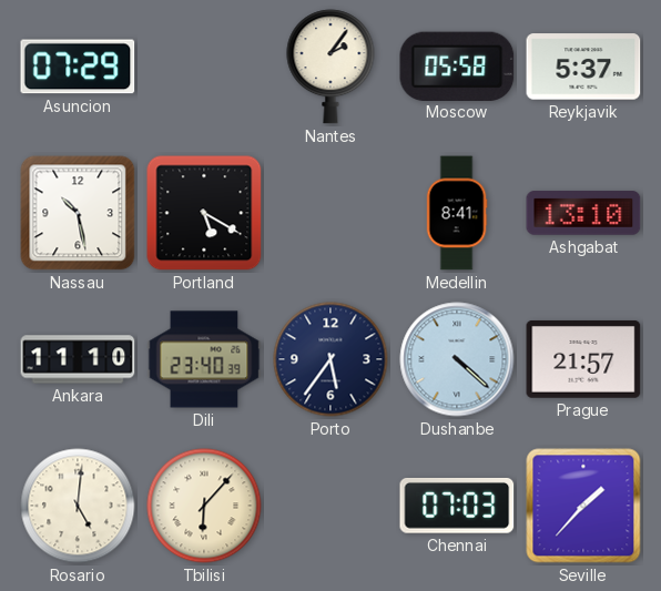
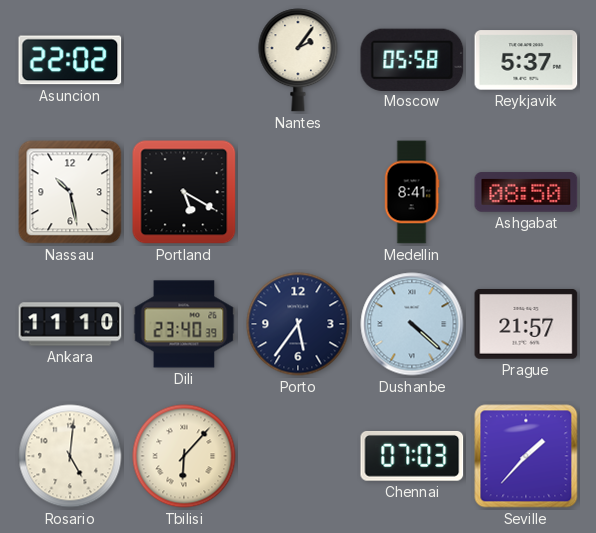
Asuncion: 07:29 -> 22:02 (70, 60)
Ashgabat: 13:10 -> 08:50 (526, 192)
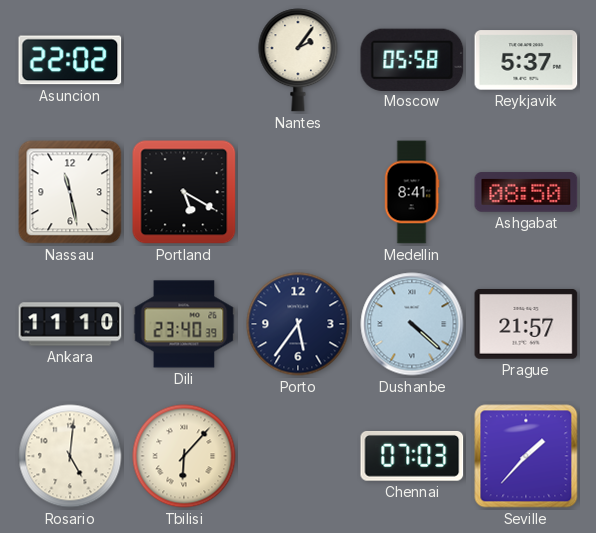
Nassau: 10:28 -> 11:28 (70, 192)
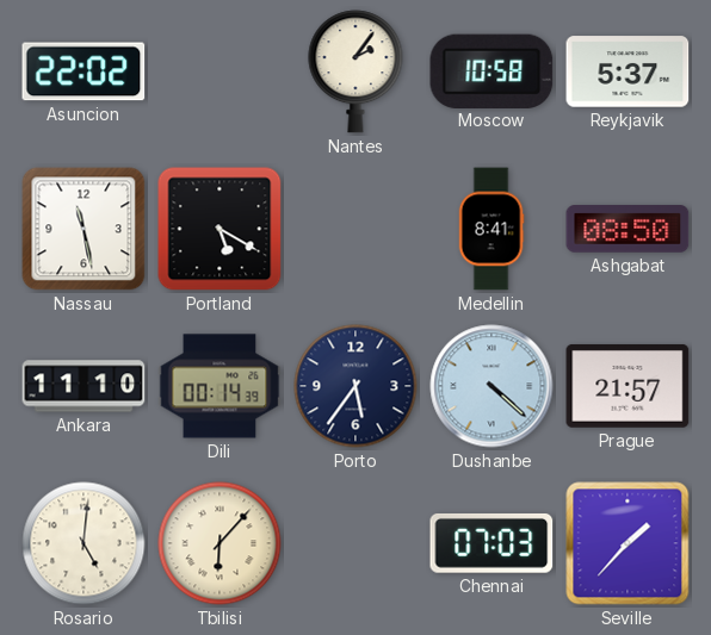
Moscow: 05:58 -> 10:58 (491, 70)
Dili: 23:40 -> 00:14 (220, 386)
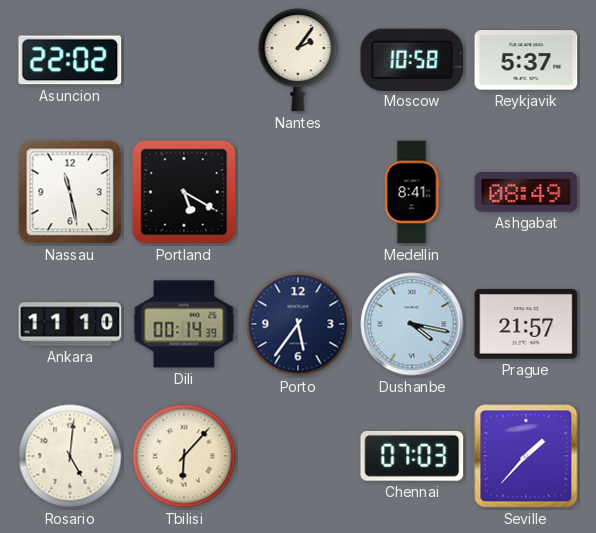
Ashgabat: 08:50 -> 08:49 (526, 192)
Dushanbe: 4:22 -> 4:17 (412, 324)
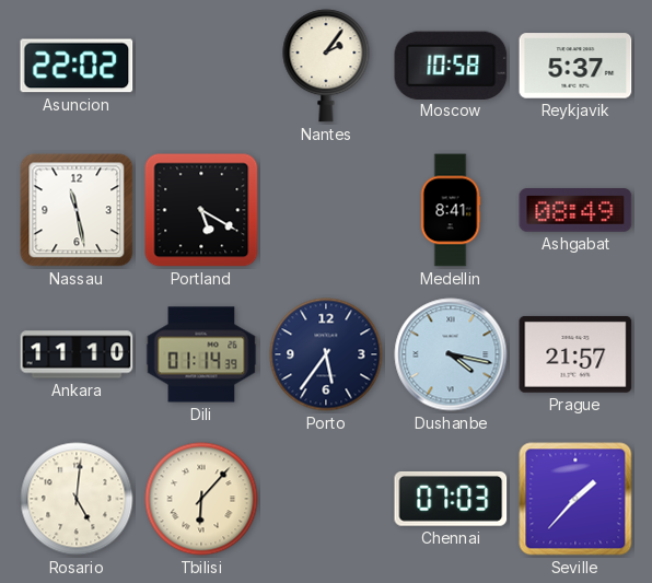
Dili: 00:14 -> 01:14 (201, 354)
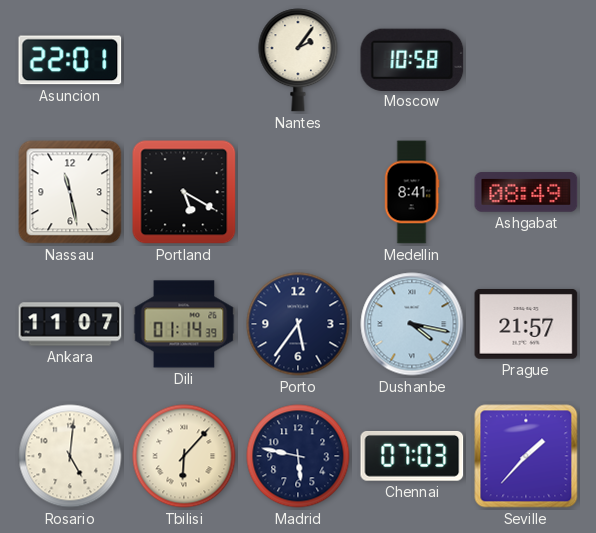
Asuncion: 22:02 -> 22:01 (70, 60)
Reykjavik: 5:37 -> none (575, 66)
Ankara: 11:10 -> 11:07 (70, 324)
Madrid: none -> 5:47 (298, 456)
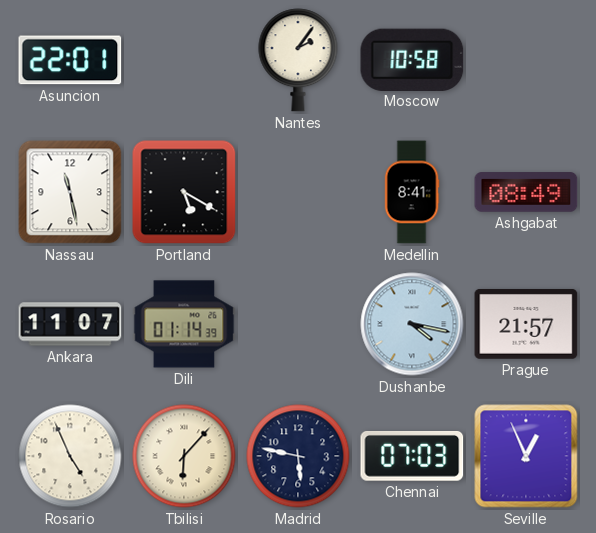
Porto: 5:36 -> none (298, 324)
Rosario: 5:01 -> 4:56 (70, 456)
Seville: 1:37 -> 12:56 (526, 456)
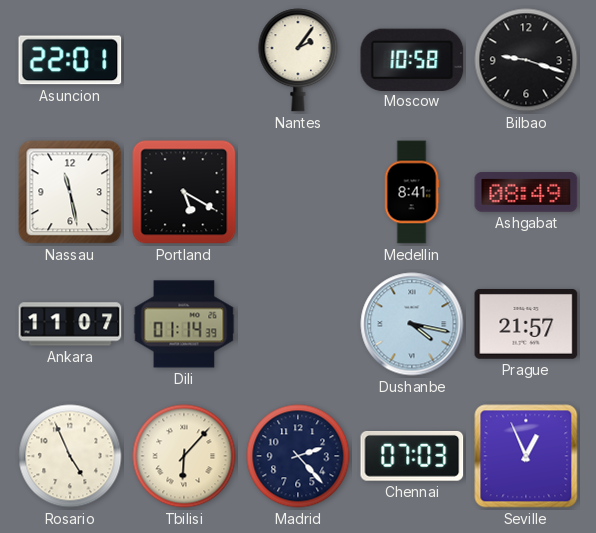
Bilbao: none -> 9:18 (526, 60)
Madrid: 5:47 -> 2:23 (298, 456)
